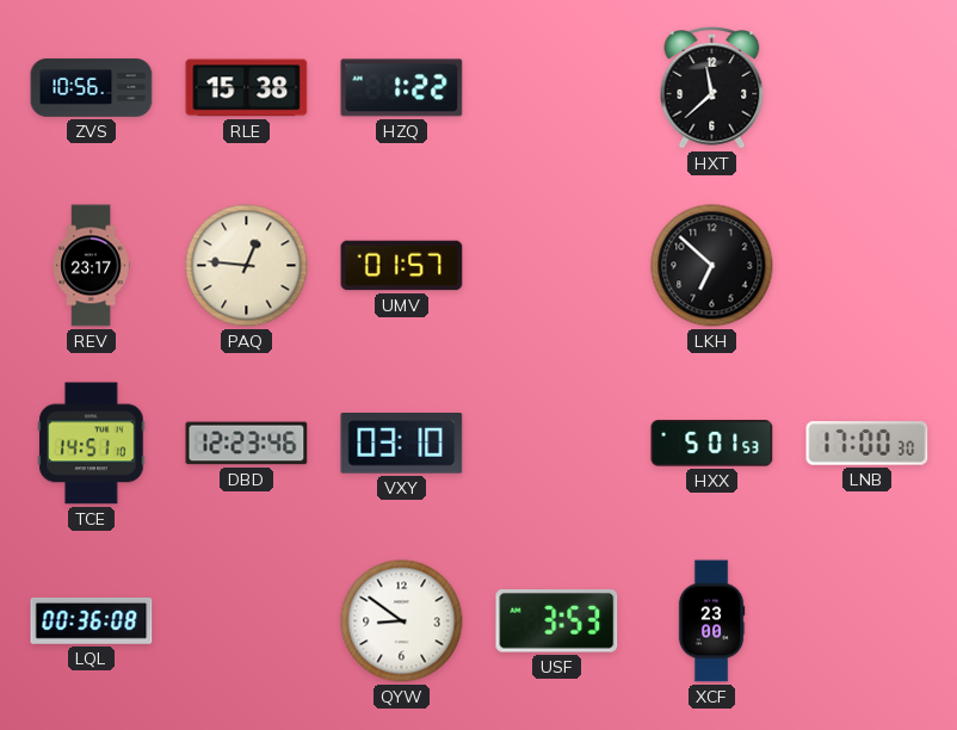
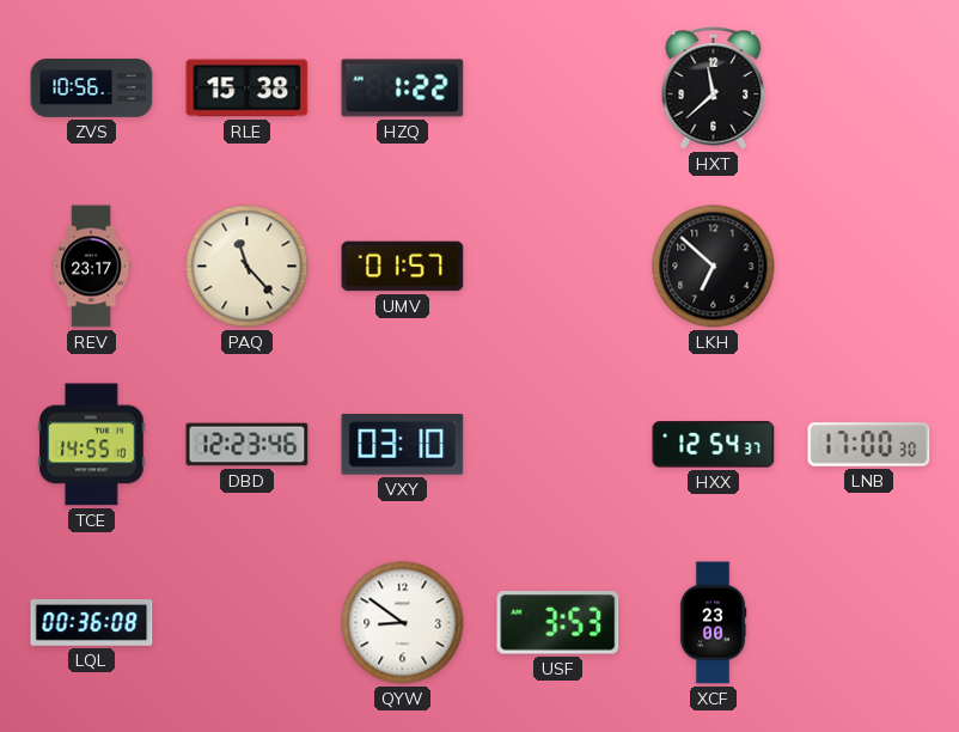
PAQ: 12:46 -> 11:23 (248, 267)
TCE: 14:51 -> 14:55 (92, 445)
HXX: 5:01 -> 12:54 (714, 445)
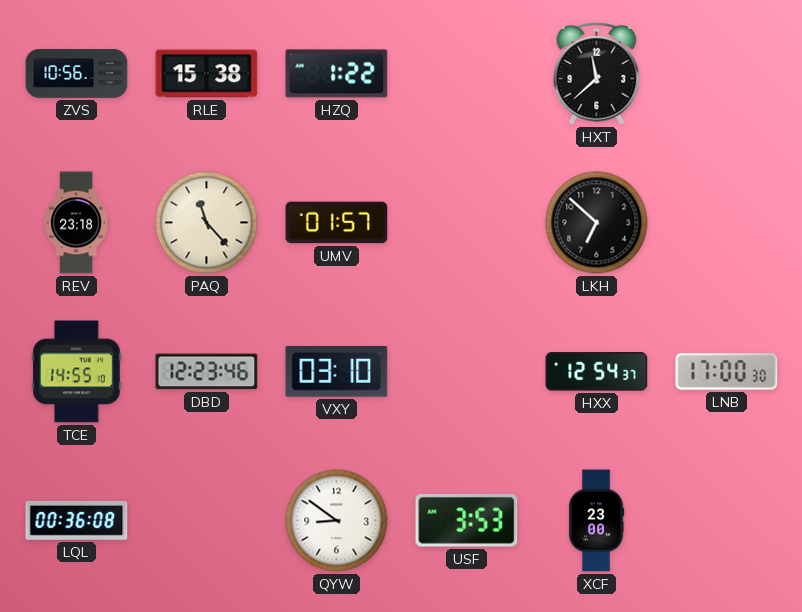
REV: 23:17 -> 23:18 (76, 223)
